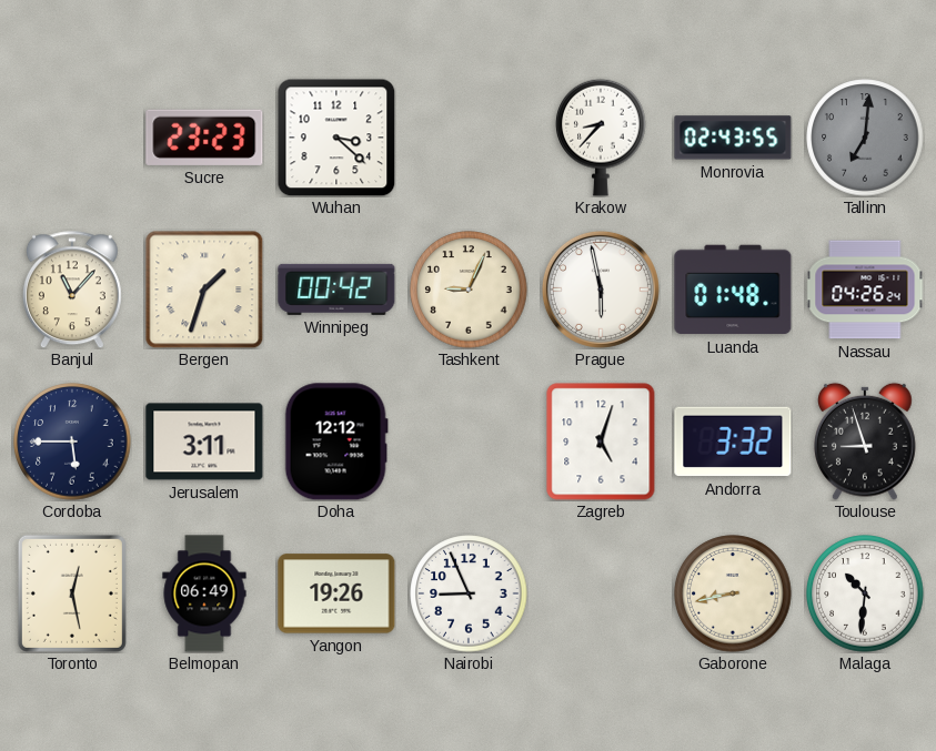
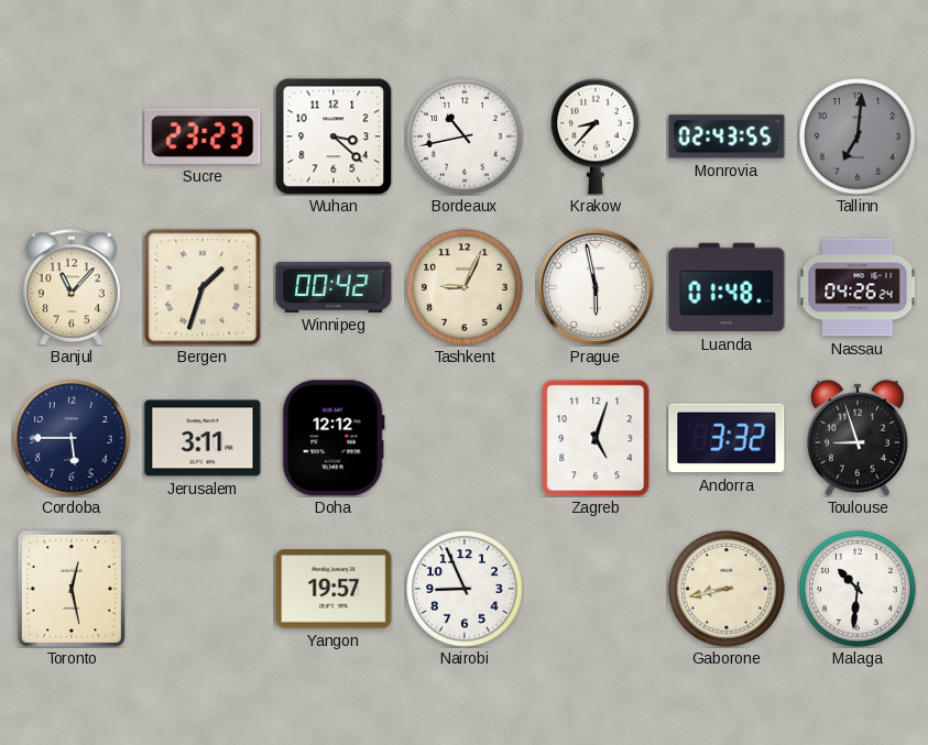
Bordeaux: none -> 10:43 (465, 136)
Belmopan: 06:49 -> none (204, 593)
Yangon: 19:26 -> 19:57 (334, 589)
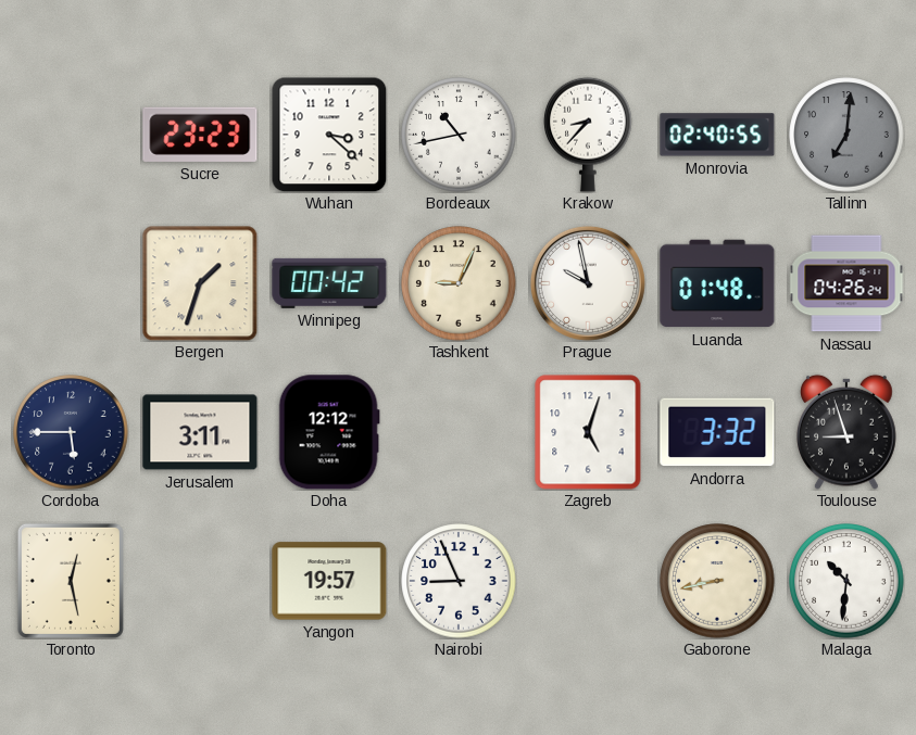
Monrovia: 02:43 -> 02:40 (717, 135)
Banjul: 11:07 -> none (72, 287)
Prague: 5:58 -> 9:58 (588, 283)
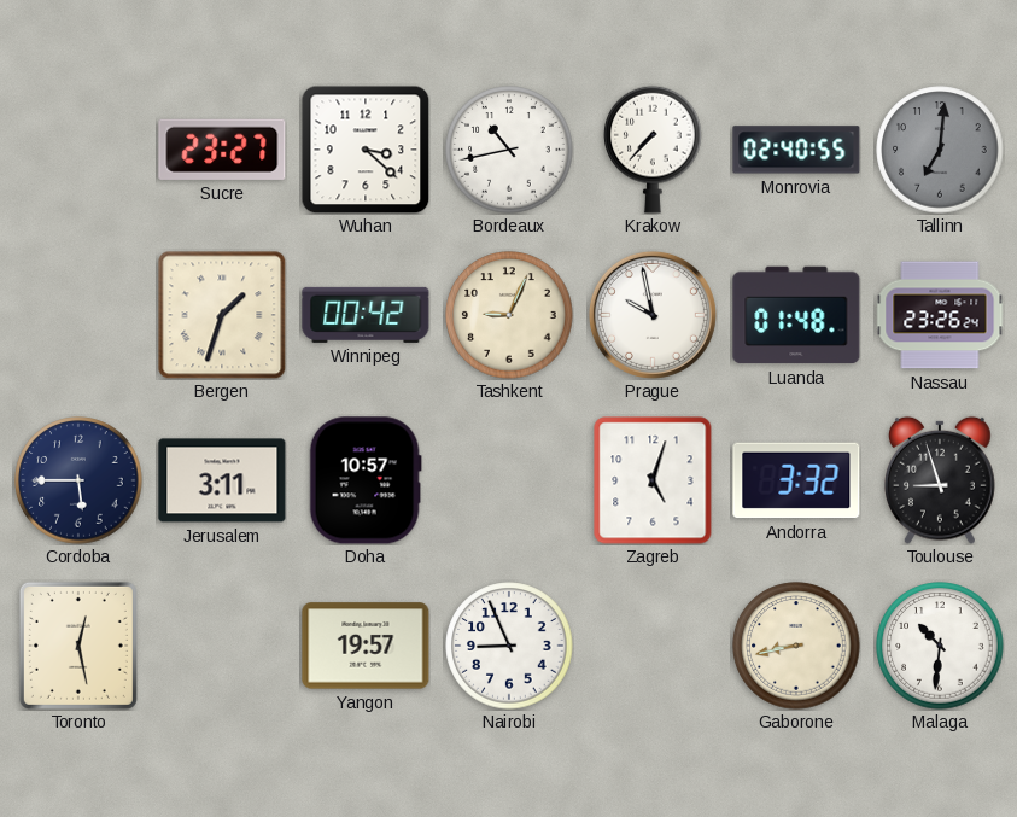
Sucre: 23:23 -> 23:27 (222, 150)
Krakow: 8:37 -> 7:37 (653, 150)
Nassau: 04:26 -> 23:26 (940, 315)
Doha: 12:12 -> 10:57 (366, 480)
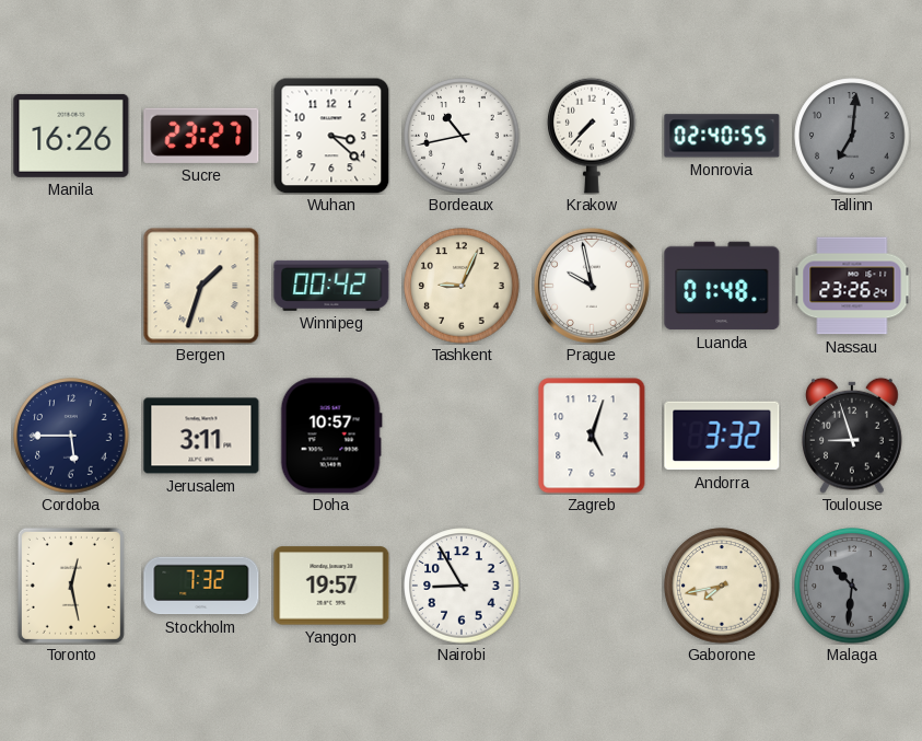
Manila: none -> 16:26 (71, 136)
Stockholm: none -> 7:32 (201, 586)
Nairobi: 8:56 -> 8:55 (462, 586)
Gaborone: 8:43 -> 7:43 (722, 586)
Malaga dial: white -> grey (852, 586)
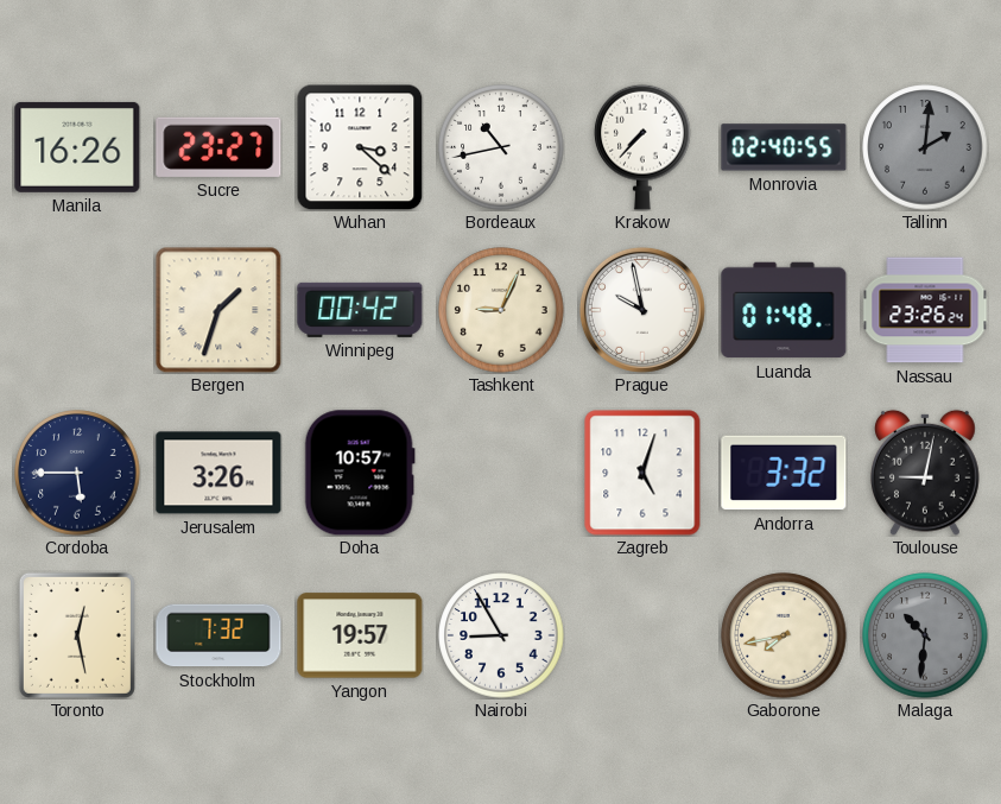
Tallinn: 7:01 -> 2:01 (925, 147)
Jerusalem: 3:11 -> 3:26 (218, 473)
Toulouse: 8:57 -> 9:02 (926, 473)
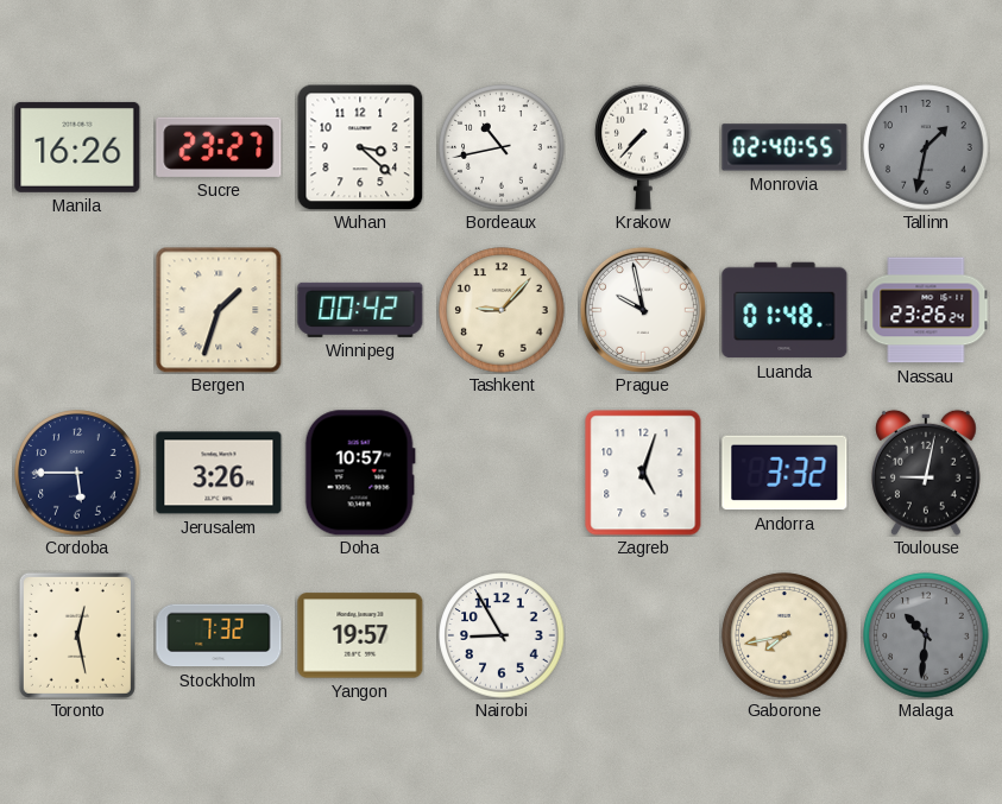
Tallinn: 2:01 -> 1:32 (926, 147)
Tashkent: 9:04 -> 9:07 (502, 310)
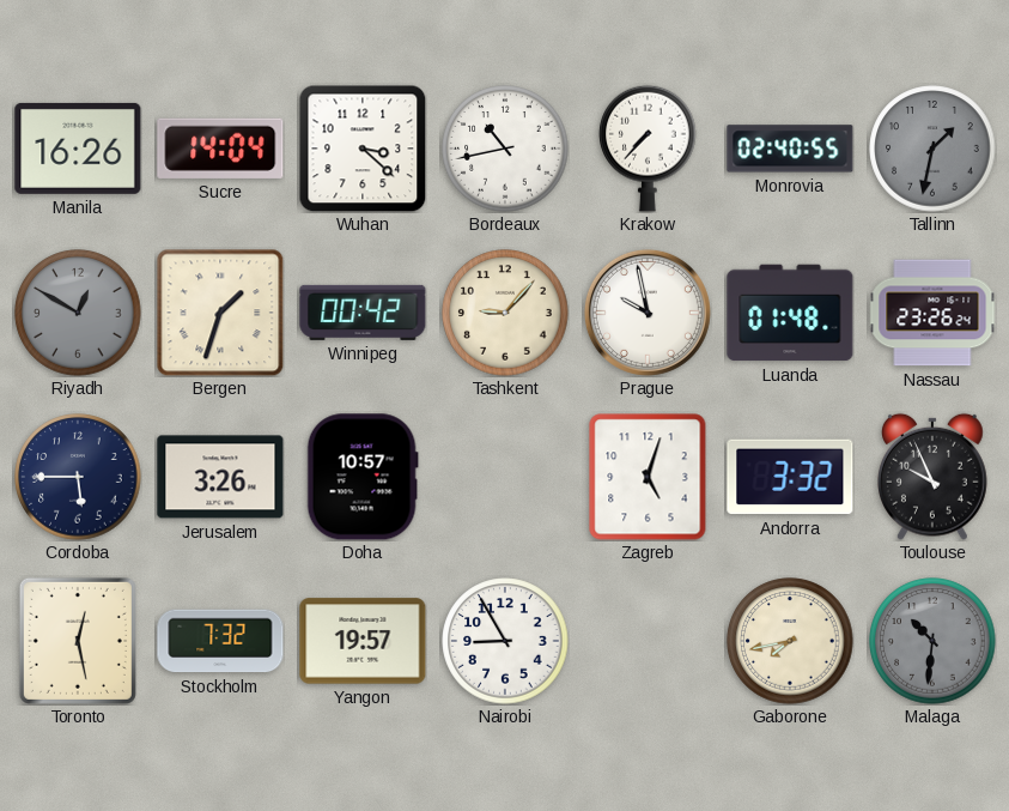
Sucre: 23:27 -> 14:04 (220, 149)
Riyadh: none -> 12:50 (78, 313)
Toulouse: 9:02 -> 9:56 (934, 477)
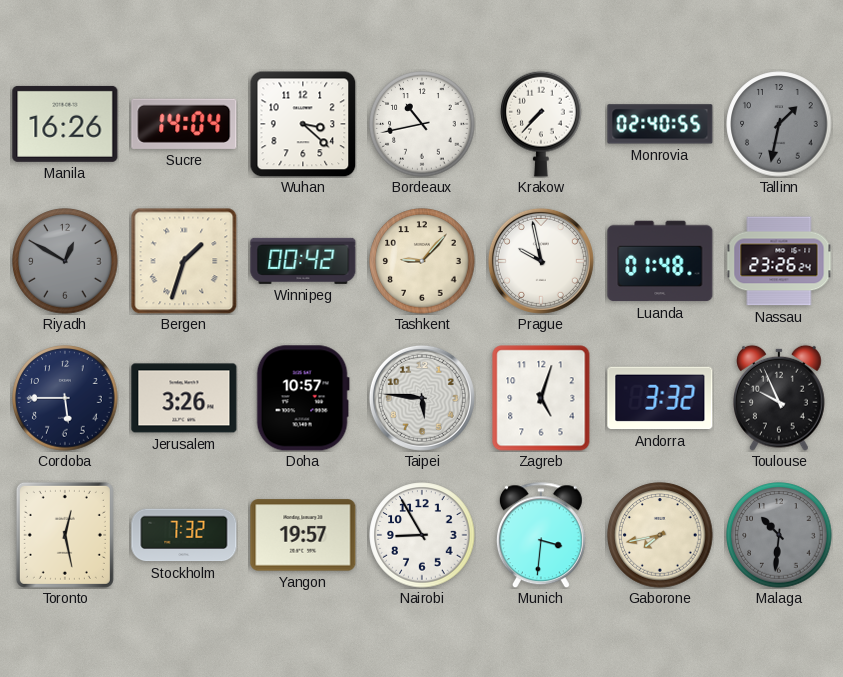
Taipei: none -> 5:46 (422, 398)
Munich: none -> 3:31 (541, 535)
